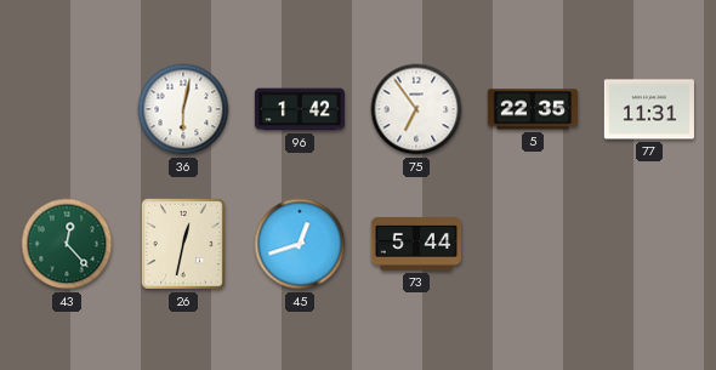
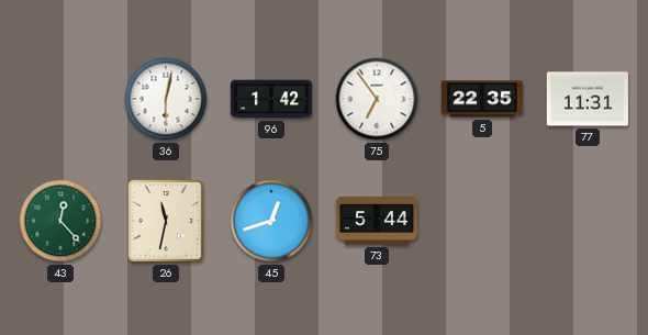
26: 12:32 -> 11:32 (166, 221)
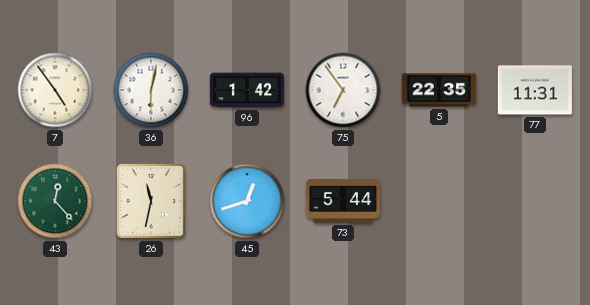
7: none -> 4:54 (55, 90)
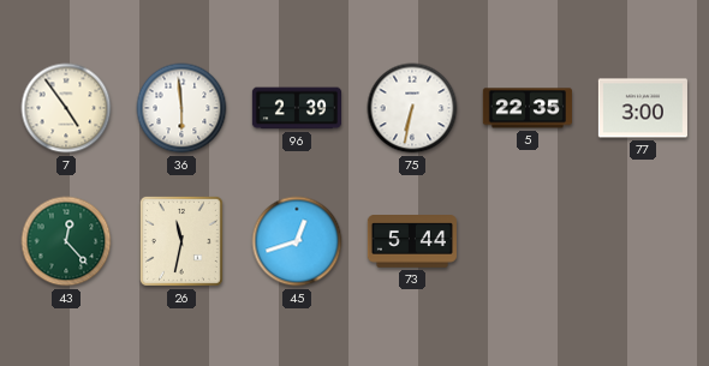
36: 6:02 -> 5:59 (181, 108)
96: 1:42 -> 2:39 (296, 108)
75: 6:54 -> 6:32 (412, 108)
77: 11:31 -> 3:00 (643, 108)
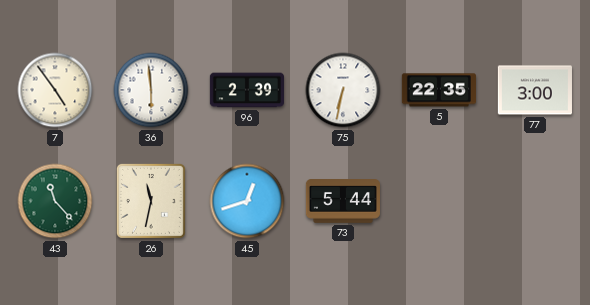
43: 12:23 -> 11:23 (55, 201)
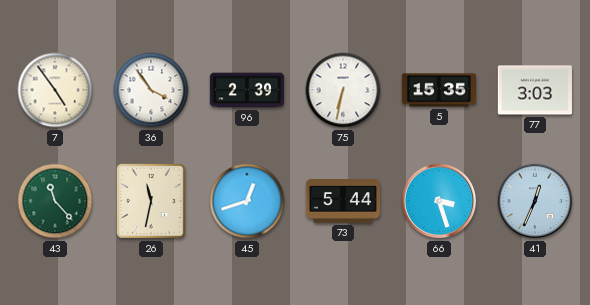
36: 5:59 -> 3:54 (151, 90)
5: 22:35 -> 15:35 (439, 90)
77: 3:00 -> 3:03 (535, 90)
66: none -> 3:27 (439, 201)
41: none -> 12:34 (535, 201)
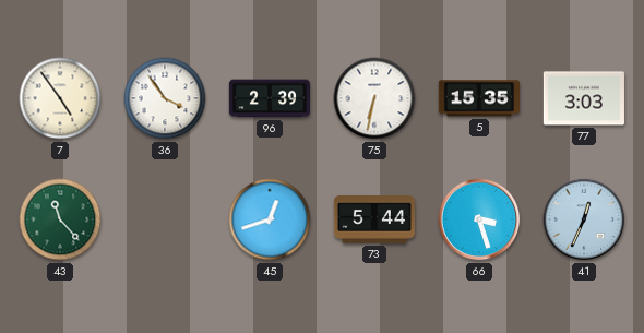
26: 11:32 -> none (151, 201)
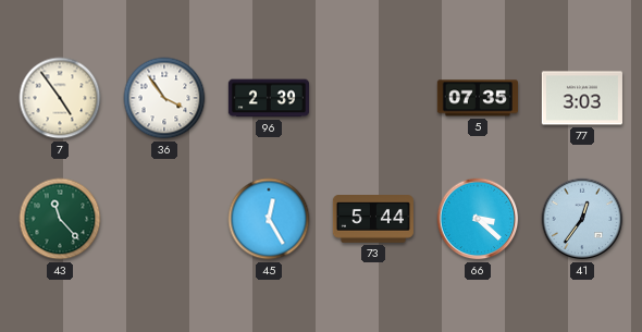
75: 6:32 -> none (374, 98)
5: 15:35 -> 07:35 (478, 98)
45: 12:42 -> 12:25 (269, 219)
66: 3:27 -> 3:22 (478, 219)
41: 12:34 -> 12:36 (582, 219)
